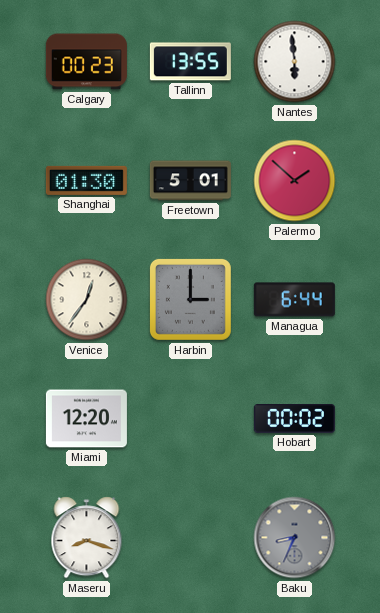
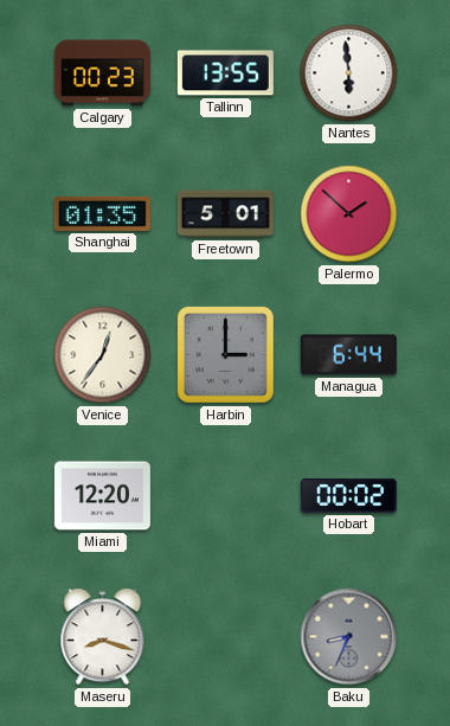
Shanghai: 01:30 -> 01:35 (102, 213)
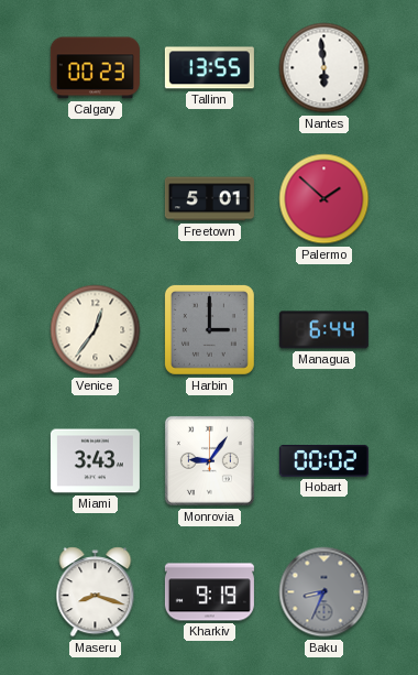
Shanghai: 01:35 -> none (102, 213)
Miami: 12:20 -> 3:43 (95, 461)
Monrovia: none -> 9:06 (209, 460)
Kharkiv: none -> 9:19 (209, 592)
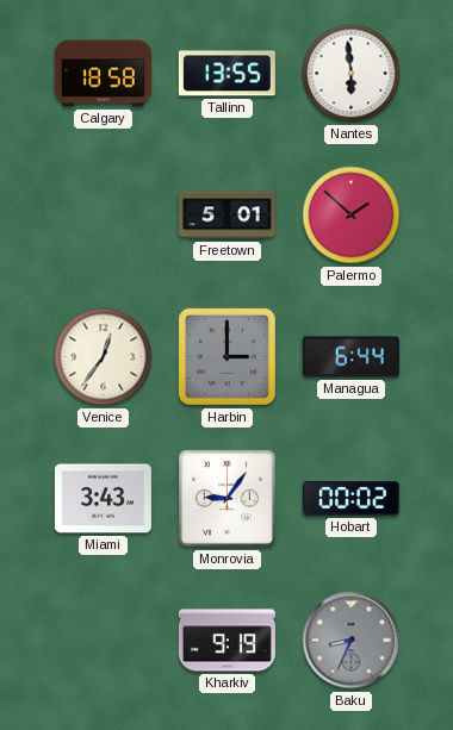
Calgary: 00:23 -> 18:58 (103, 74)
Maseru: 8:18 -> none (96, 592)
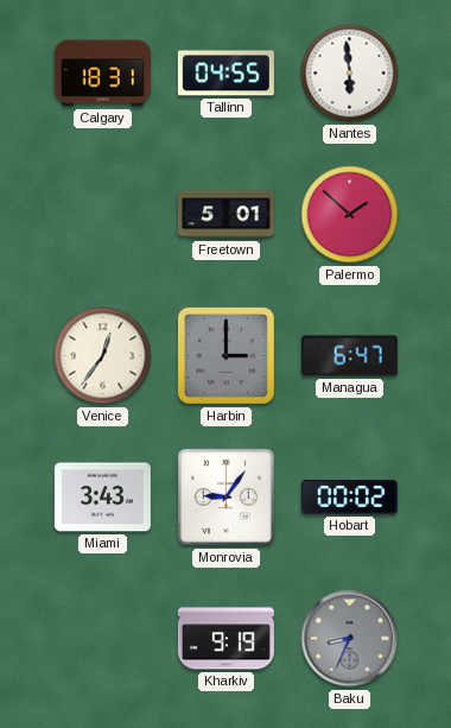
Calgary: 18:58 -> 18:31 (102, 74)
Tallinn: 13:55 -> 04:55 (225, 74)
Managua: 6:44 -> 6:47 (349, 356)
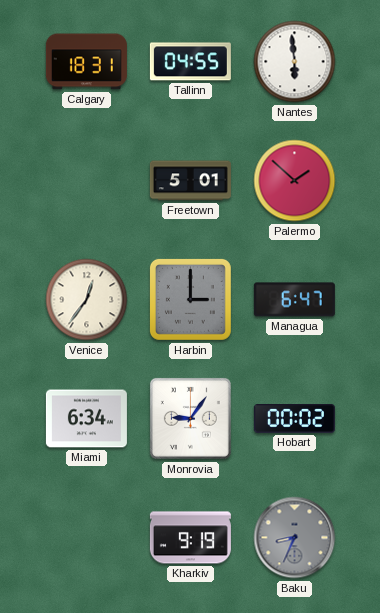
Miami: 3:43 -> 6:34 (86, 419)
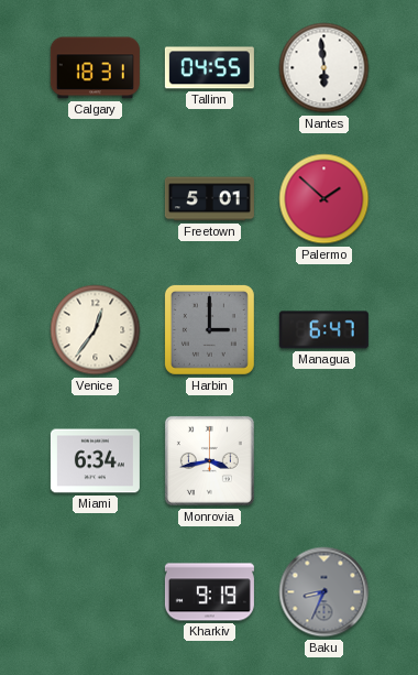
Monrovia: 9:06 -> 3:43 (209, 460)
Hobart: 00:02 -> none (294, 419)
